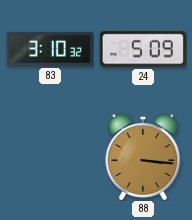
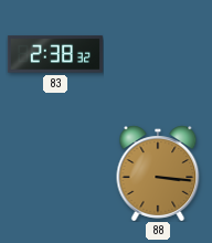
83: 3:10 -> 2:38 (55, 54)
24: 5:09 -> none (143, 49)
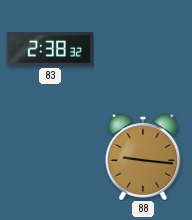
88: 3:16 -> 9:16 (143, 157)
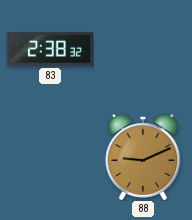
88: 9:16 -> 9:11 (143, 157)
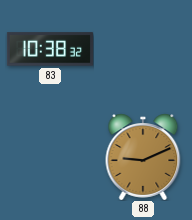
83: 2:38 -> 10:38 (50, 49)
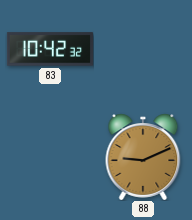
83: 10:38 -> 10:42 (50, 49)
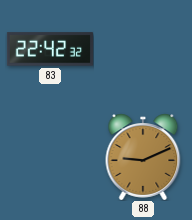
83: 10:42 -> 22:42 (50, 49)
